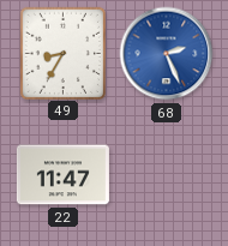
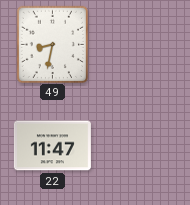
49: 8:35 -> 8:32 (52, 44)
68: 2:26 -> none (167, 54)
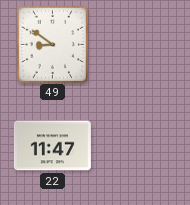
49: 8:32 -> 8:51 (52, 44)
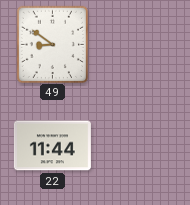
22: 11:47 -> 11:44 (52, 146)
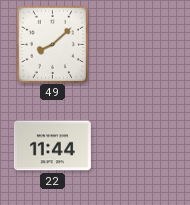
49: 8:51 -> 8:08 (52, 44)
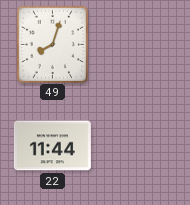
49: 8:08 -> 8:03 (52, 44)
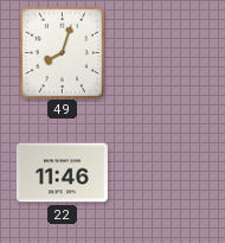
22: 11:44 -> 11:46 (62, 173)
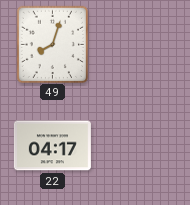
22: 11:46 -> 04:17 (52, 146)
